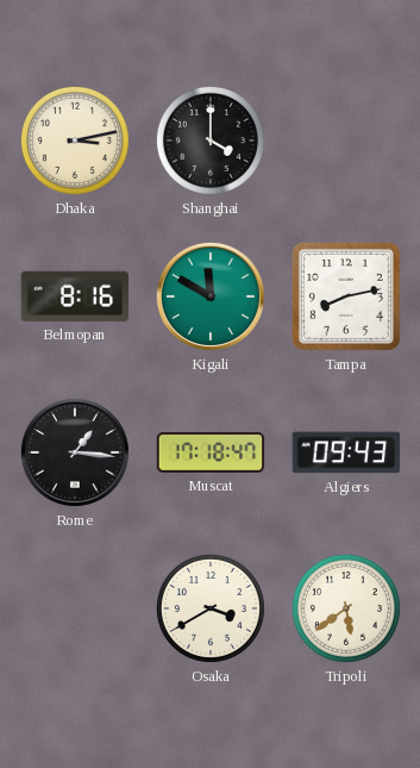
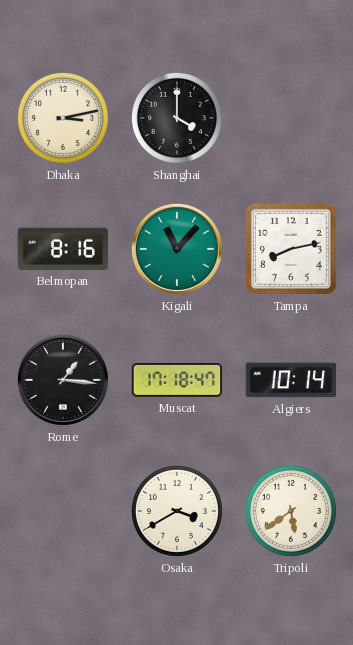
Kigali: 11:50 -> 11:07 (177, 249)
Algiers: 09:43 -> 10:14 (291, 380)
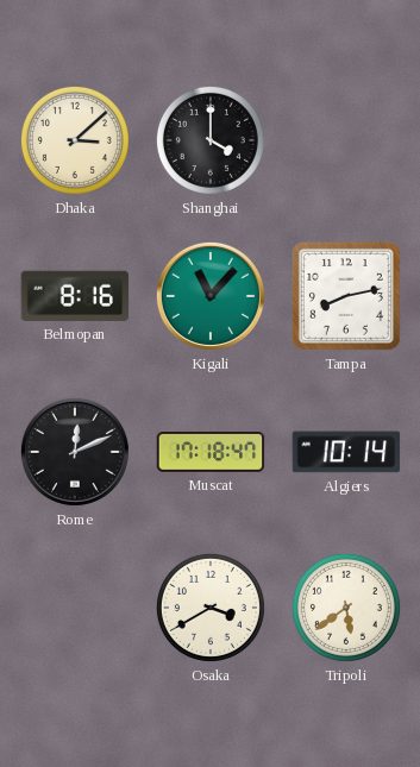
Dhaka: 3:13 -> 3:08 (75, 140)
Rome: 1:16 -> 12:11 (75, 452)
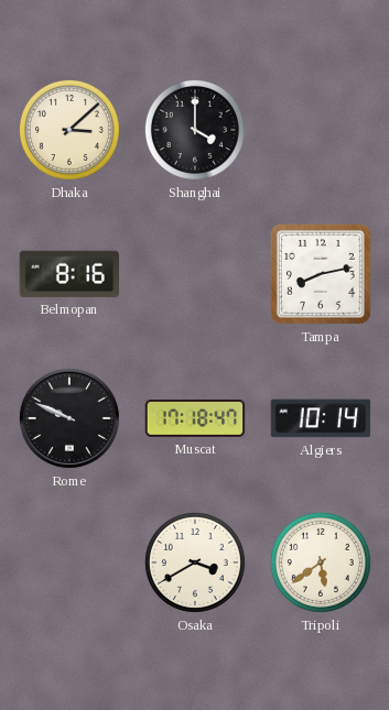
Kigali: 11:07 -> none (211, 296)
Rome: 12:11 -> 9:49 (69, 418)
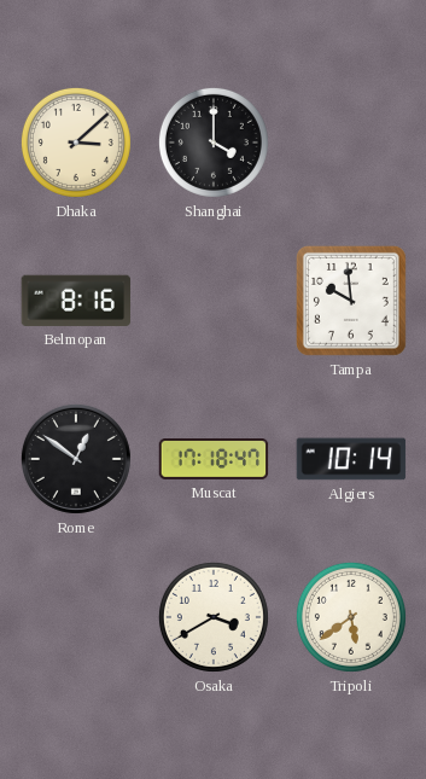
Tampa: 8:13 -> 9:59 (351, 301)
Rome: 9:49 -> 12:51 (76, 459)
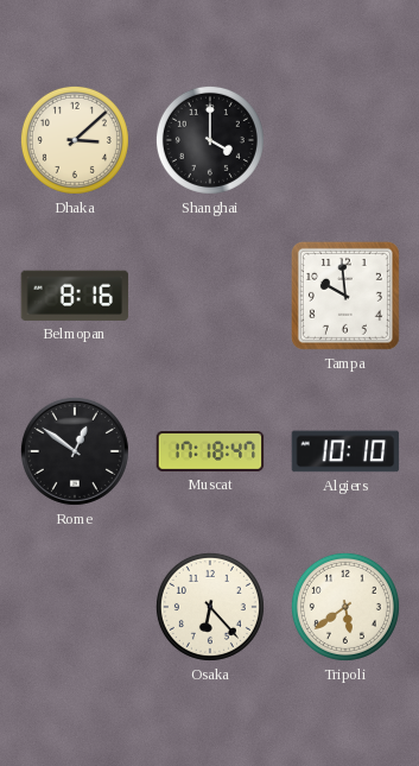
Algiers: 10:14 -> 10:10 (345, 451)
Osaka: 3:40 -> 6:23 (210, 607)
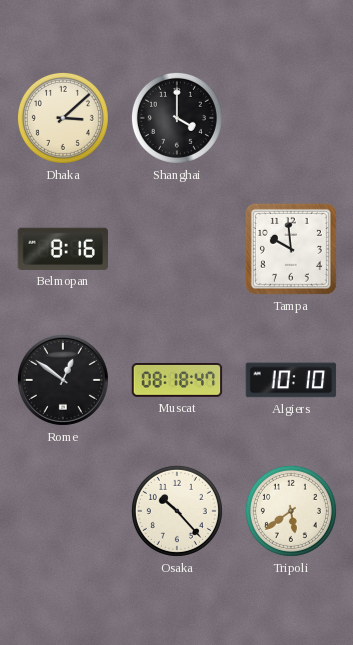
Muscat: 17:18 -> 08:18 (177, 381)
Osaka: 6:23 -> 10:23 (177, 511)
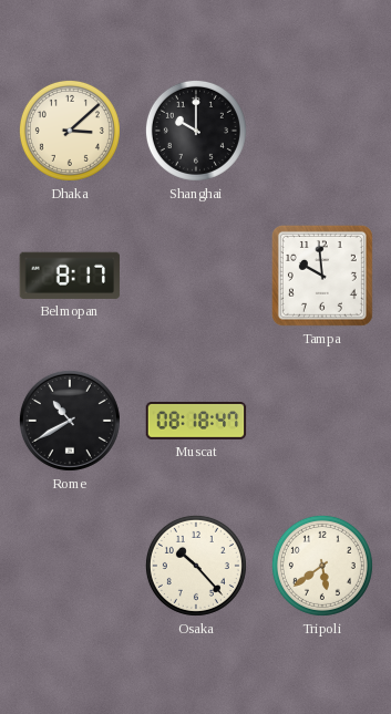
Shanghai: 4:00 -> 10:00 (196, 131)
Belmopan: 8:16 -> 8:17 (70, 276)
Rome: 12:51 -> 10:40 (70, 421)
Algiers: 10:10 -> none (291, 380)
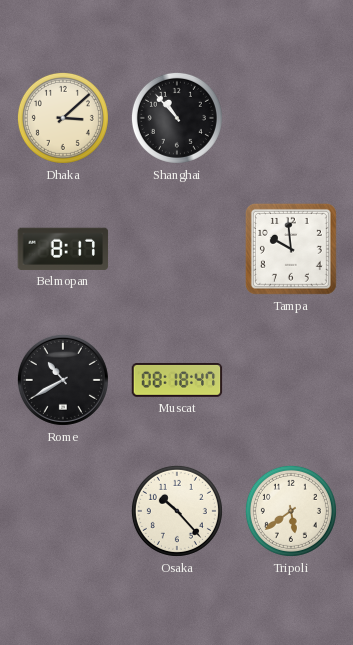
Shanghai: 10:00 -> 10:53 (177, 118)
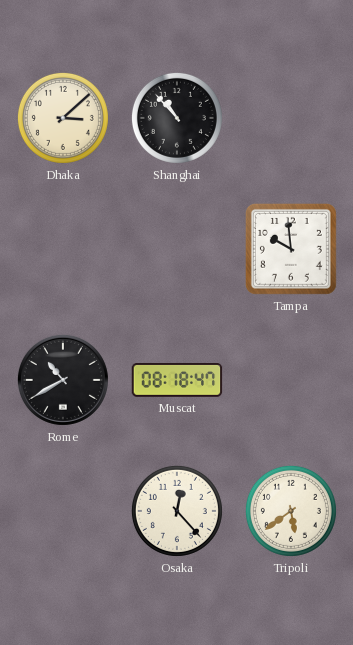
Belmopan: 8:17 -> none (63, 249)
Osaka: 10:23 -> 12:23 (177, 511)
